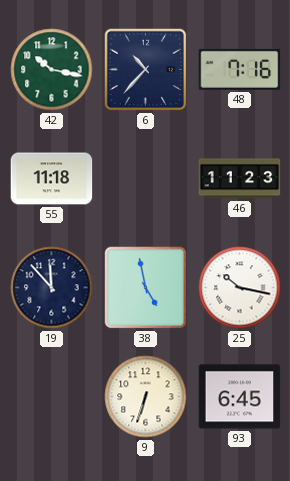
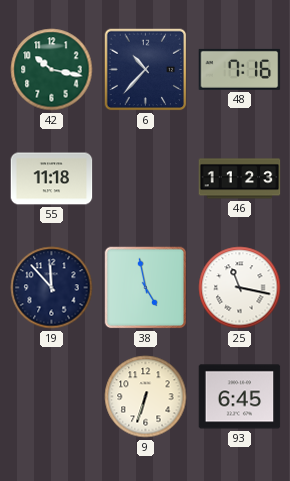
25: 10:17 -> 11:17 (240, 288)
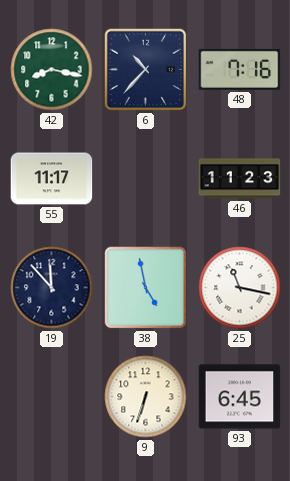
42: 10:17 -> 8:17 (52, 70)
55: 11:18 -> 11:17 (52, 179)
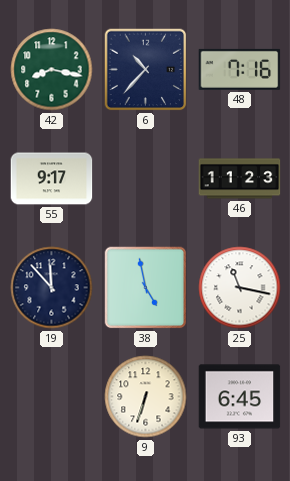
55: 11:17 -> 9:17 (52, 179)
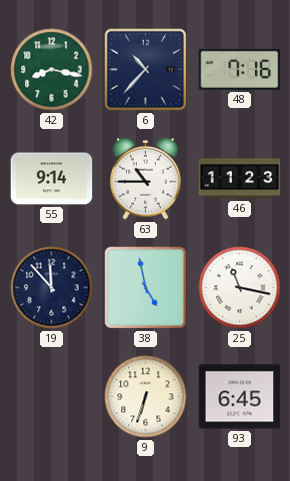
55: 9:17 -> 9:14 (52, 179)
63: none -> 10:45 (146, 178)
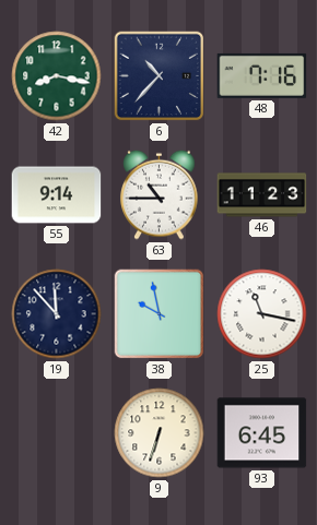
38: 4:58 -> 9:58 (160, 314)
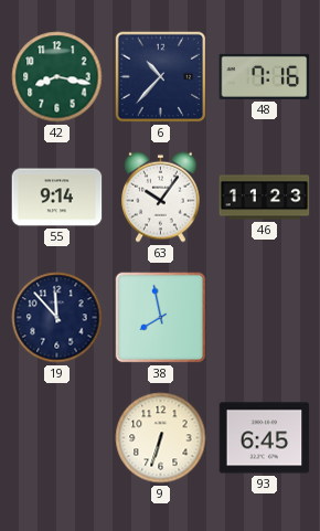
63: 10:45 -> 10:06 (161, 197)
38: 9:58 -> 7:58 (161, 318)
25: 11:17 -> none (262, 314)
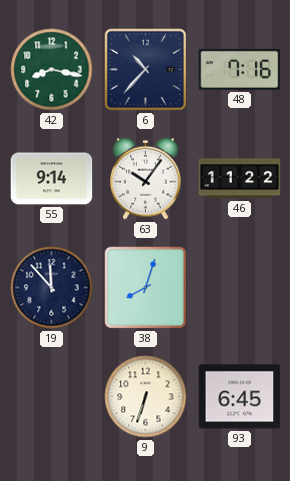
46: 11:23 -> 11:22 (240, 179)
38: 7:58 -> 8:03 (146, 288)
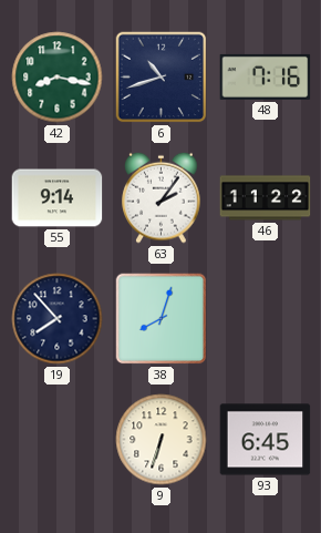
6: 10:37 -> 10:42 (162, 78)
63: 10:06 -> 2:06 (162, 197)
19: 11:53 -> 7:53 (58, 319)
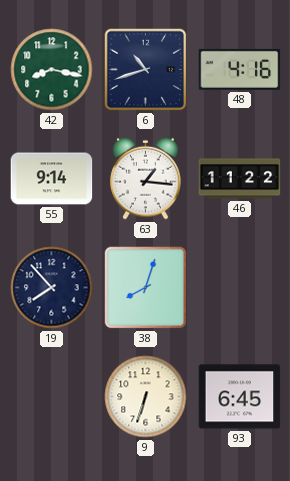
48: 7:16 -> 4:16 (240, 69)
63: 2:06 -> 1:16 (146, 178)
